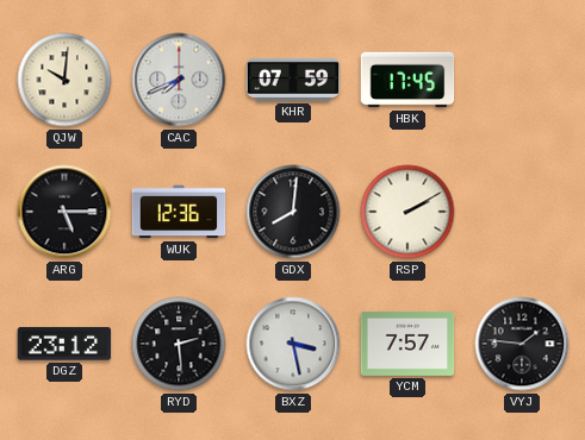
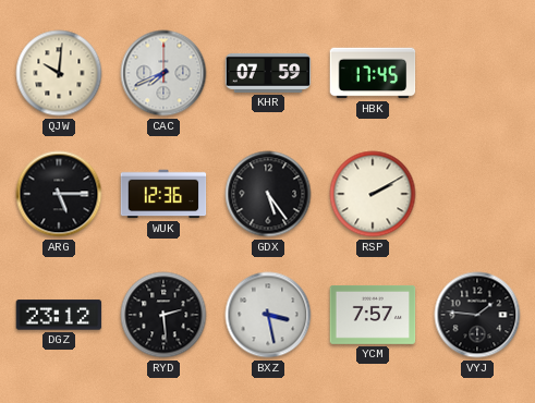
GDX: 8:01 -> 5:24 (268, 194)
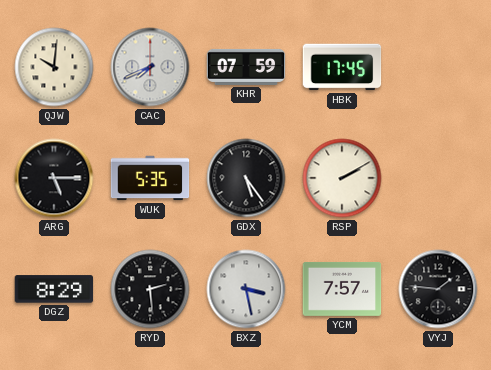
WUK: 12:36 -> 5:35 (150, 178)
DGZ: 23:12 -> 8:29 (54, 289)
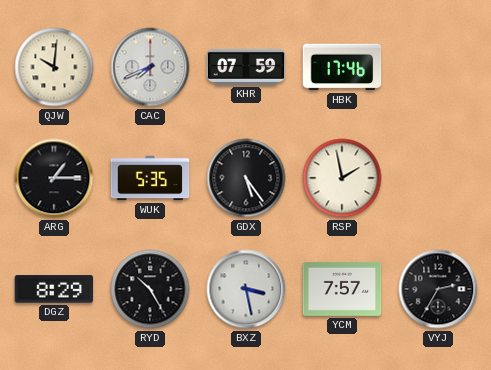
HBK: 17:45 -> 17:46 (342, 67)
ARG: 5:15 -> 1:15 (54, 178)
RSP: 2:10 -> 1:58 (342, 178)
RYD: 2:29 -> 10:25 (150, 289)
VYJ: 1:46 -> 2:35 (438, 289)
